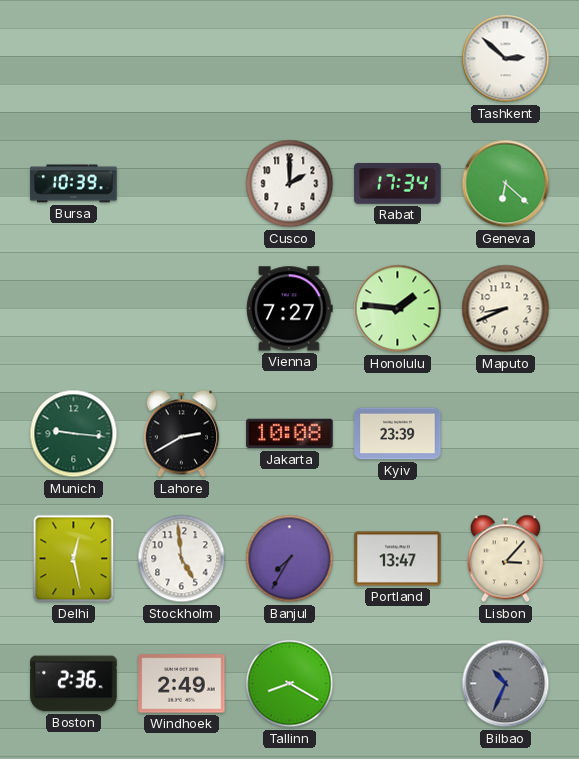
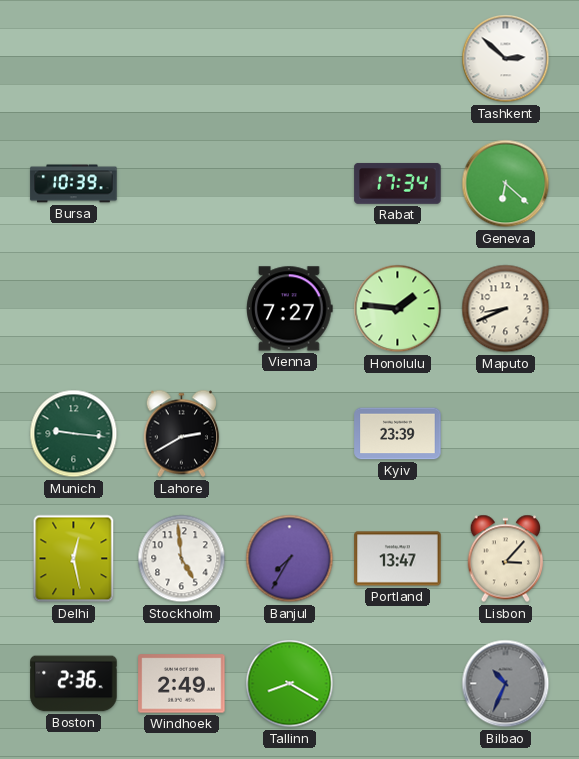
Cusco: 2:00 -> none (290, 184)
Jakarta: 10:08 -> none (290, 434)
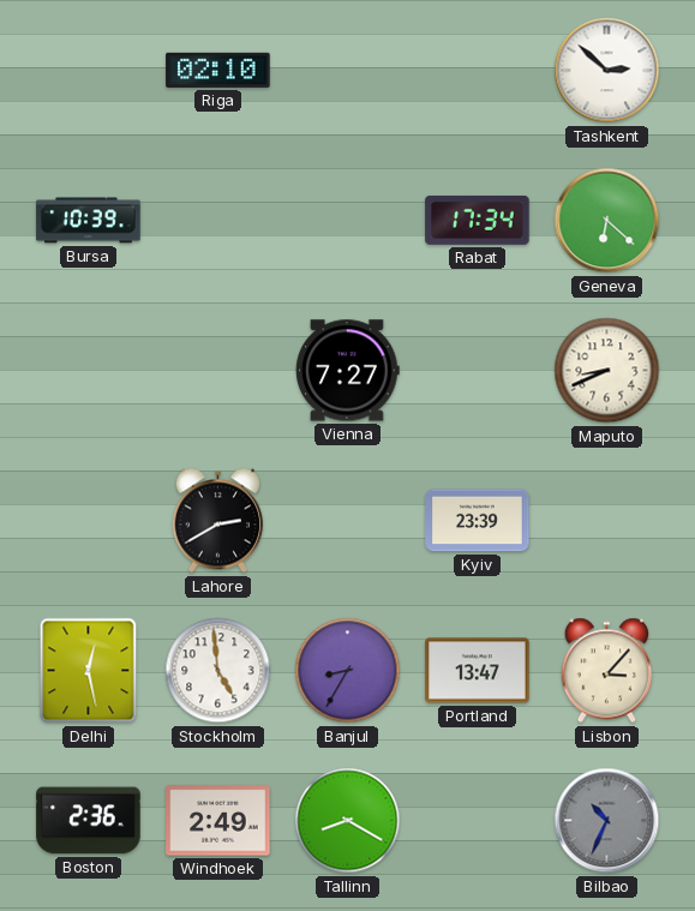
Riga: none -> 02:10 (218, 70)
Honolulu: 1:46 -> none (398, 309)
Munich: 9:16 -> none (74, 434)
Banjul: 7:35 -> 8:35 (348, 671)
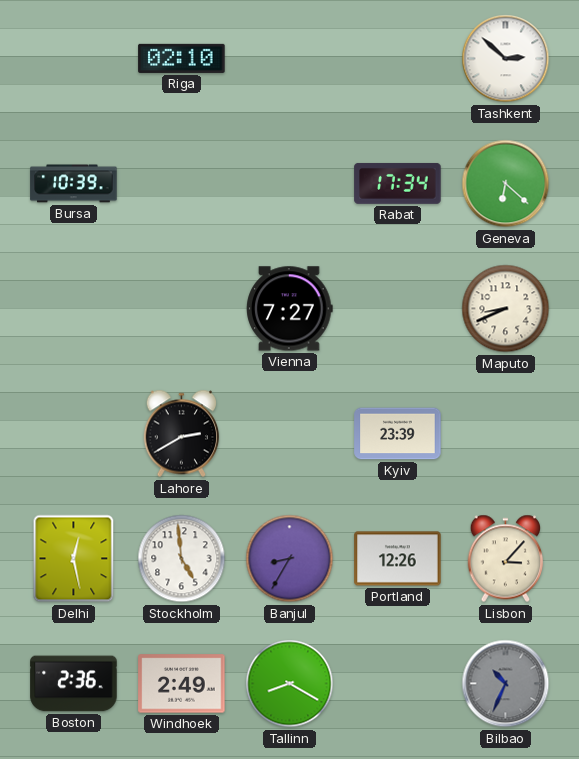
Portland: 13:47 -> 12:26 (398, 559)
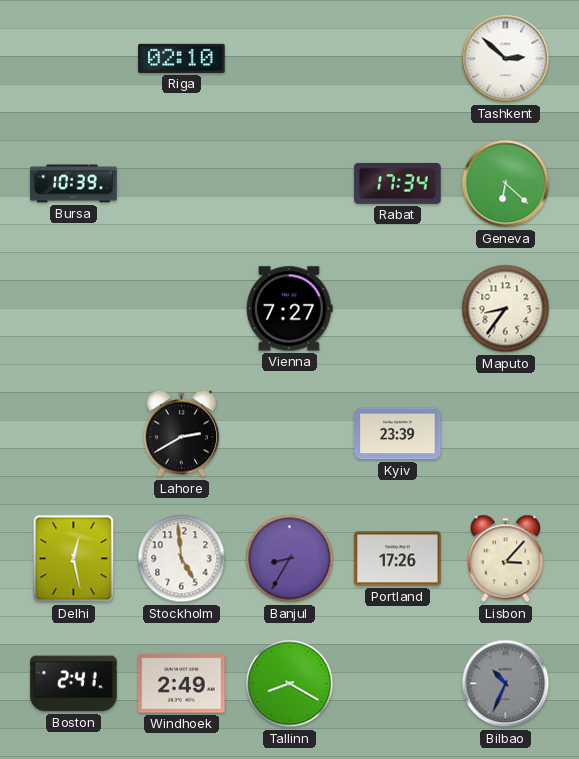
Maputo: 8:41 -> 8:36 (506, 309)
Portland: 12:26 -> 17:26 (398, 559)
Boston: 2:36 -> 2:41 (74, 684)
